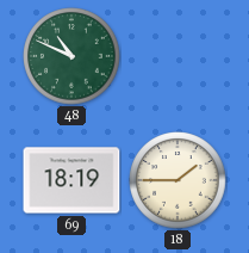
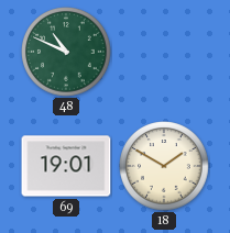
69: 18:19 -> 19:01 (66, 166)
18: 1:45 -> 1:50 (164, 166)
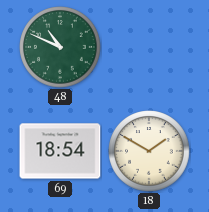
69: 19:01 -> 18:54 (60, 151)
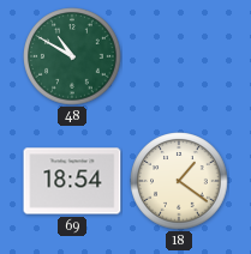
48: 10:49 -> 10:50 (72, 56)
18: 1:50 -> 1:21 (179, 181)
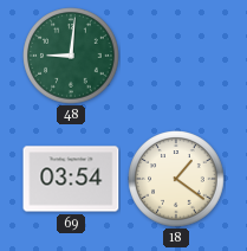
48: 10:50 -> 9:01 (71, 56)
69: 18:54 -> 03:54 (71, 179)
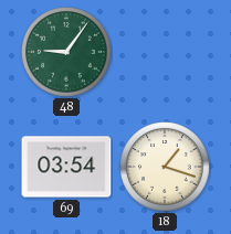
48: 9:01 -> 9:06 (66, 52)
18: 1:21 -> 1:18 (165, 167)
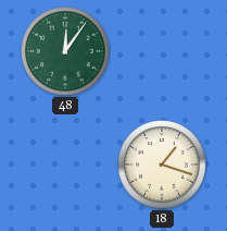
48: 9:06 -> 12:06 (65, 51)
69: 03:54 -> none (66, 167)
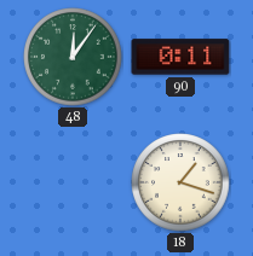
90: none -> 0:11 (180, 57)
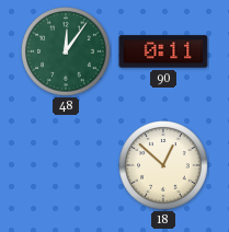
18: 1:18 -> 12:52 (163, 165)
